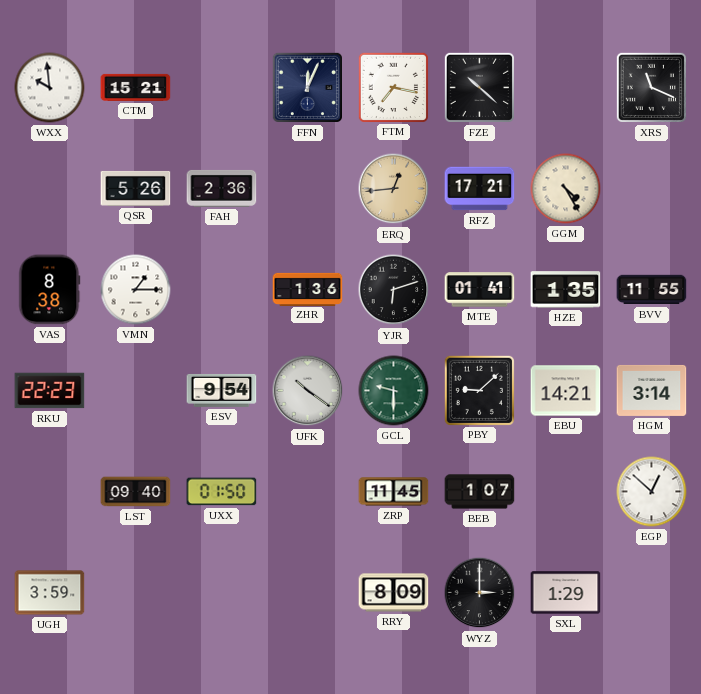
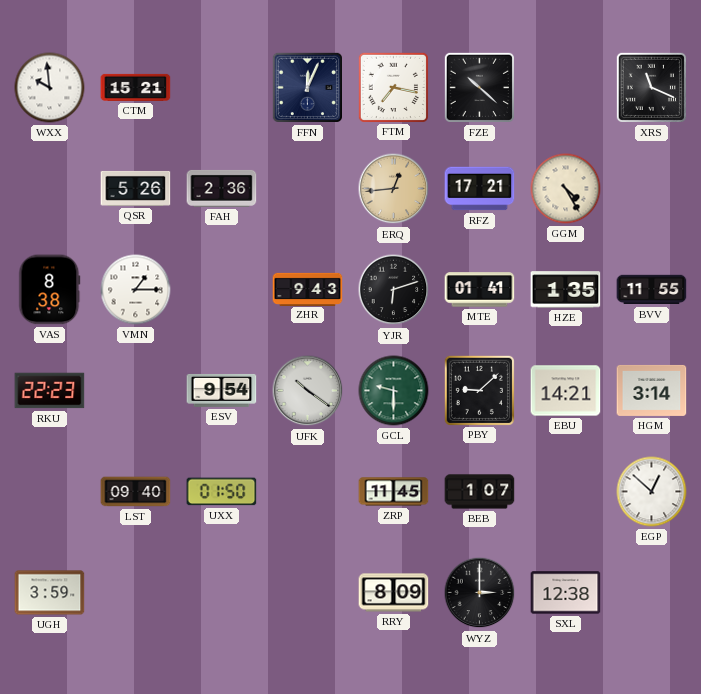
ZHR: 1:36 -> 9:43 (308, 289)
SXL: 1:29 -> 12:38 (566, 593)
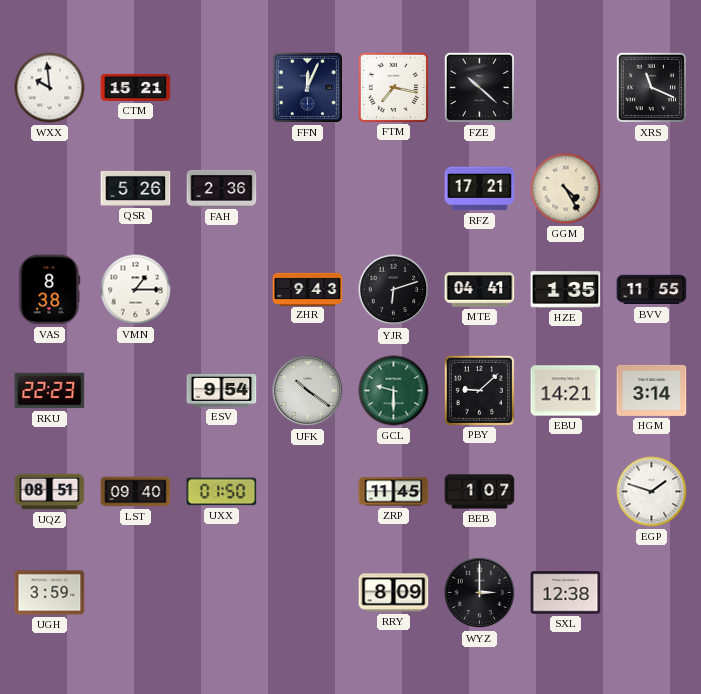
ERQ: 12:44 -> none (394, 189)
MTE: 01:41 -> 04:41 (480, 290)
UQZ: none -> 08:51 (50, 492)
EGP: 12:52 -> 1:48 (652, 492)
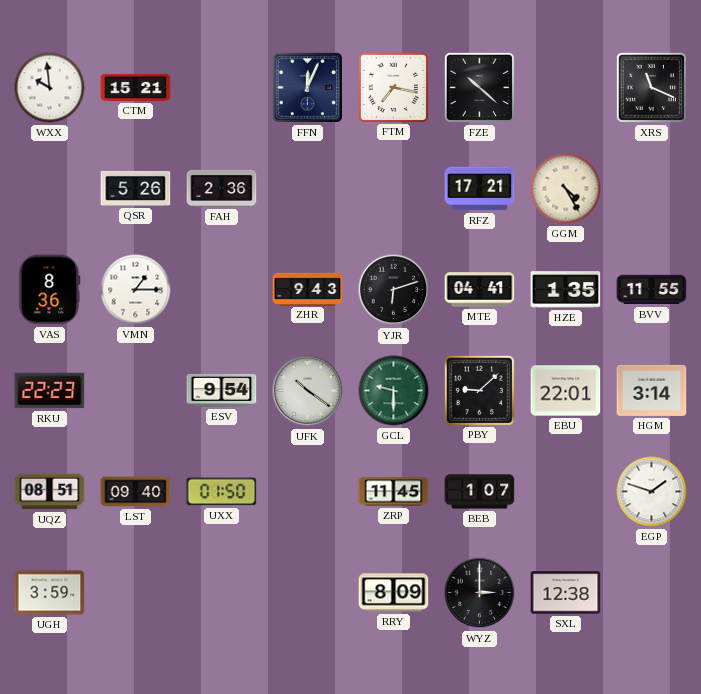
VAS: 8:38 -> 8:36 (50, 290)
EBU: 14:21 -> 22:01 (566, 391)
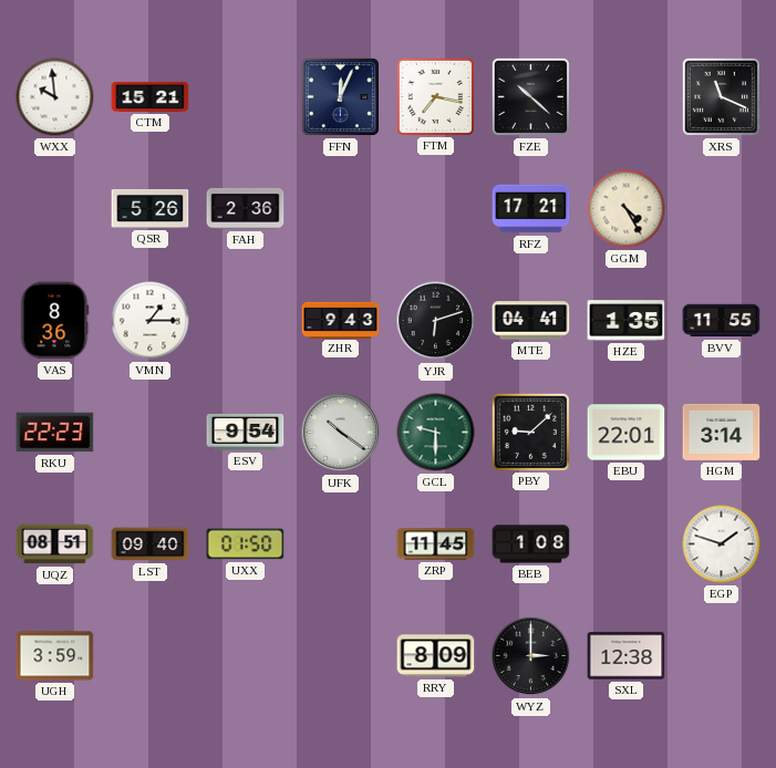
BEB: 1:07 -> 1:08 (531, 544)
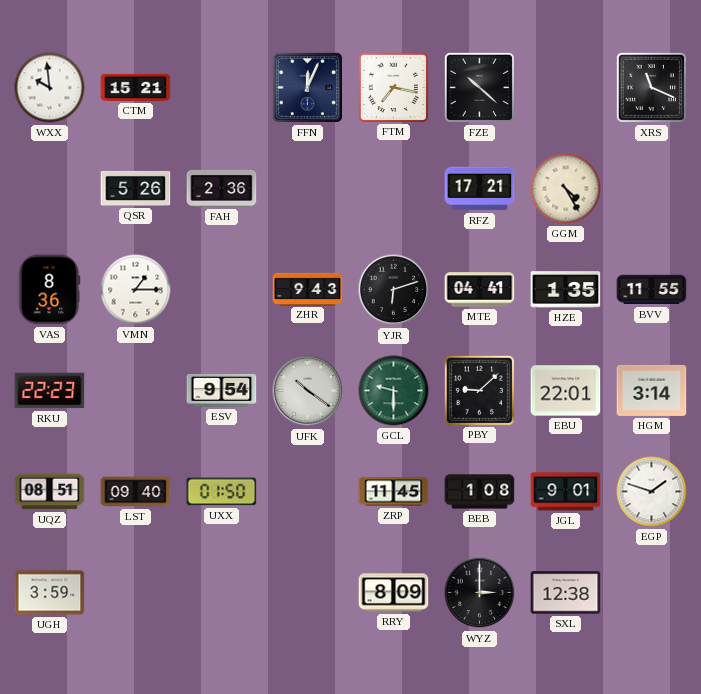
JGL: none -> 9:01 (566, 492)
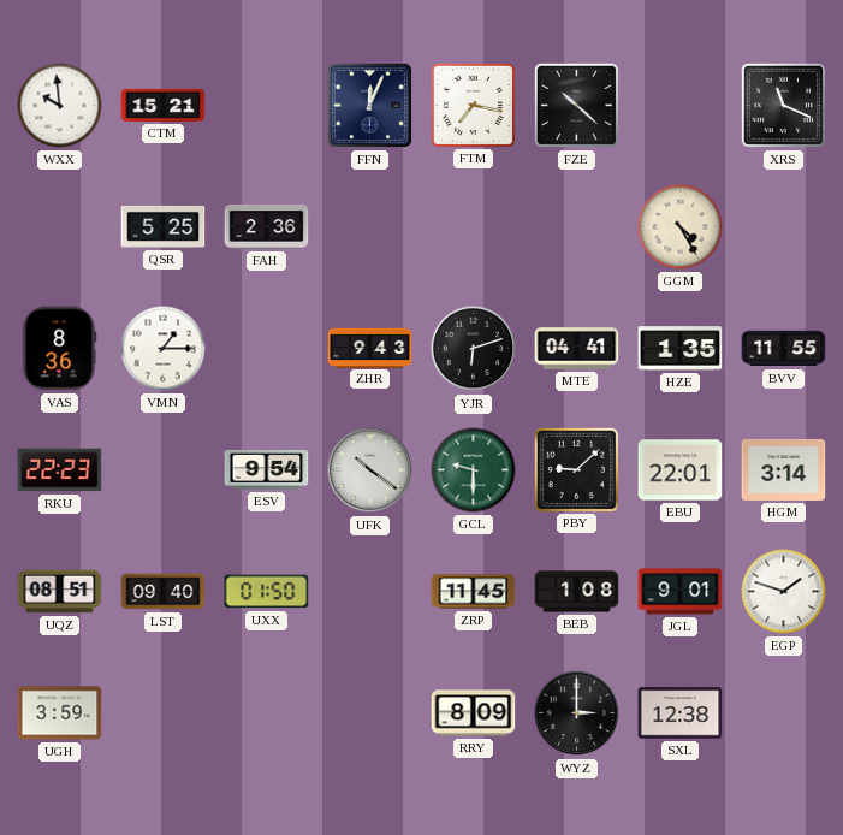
QSR: 5:26 -> 5:25 (164, 226)
RFZ: 17:21 -> none (480, 189)
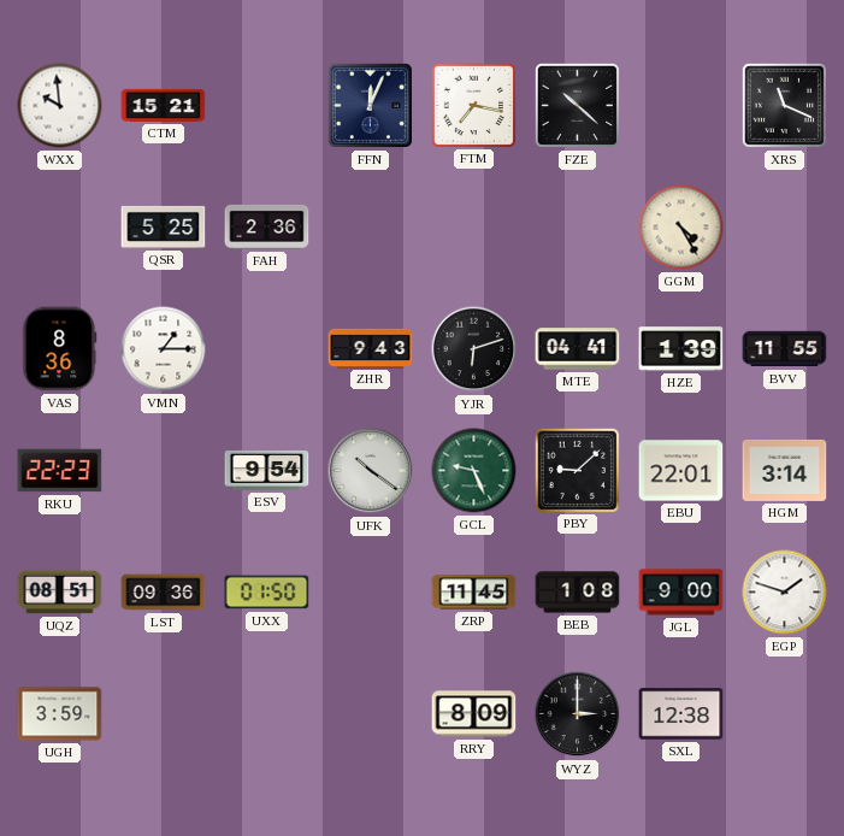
HZE: 1:35 -> 1:39 (681, 349)
GCL: 9:30 -> 9:26 (474, 471)
LST: 09:40 -> 09:36 (164, 593)
JGL: 9:01 -> 9:00 (681, 593)
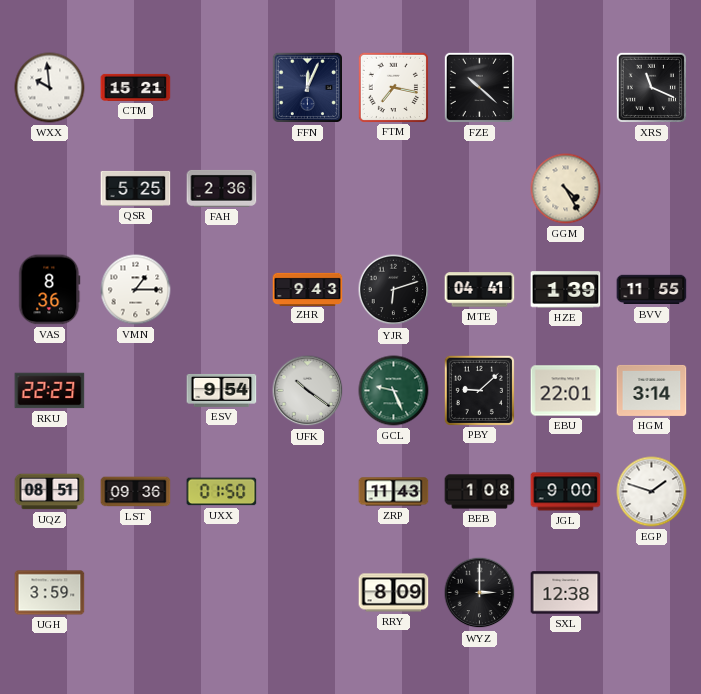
ZRP: 11:45 -> 11:43 (394, 492)
